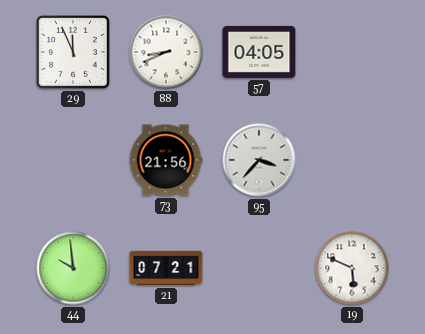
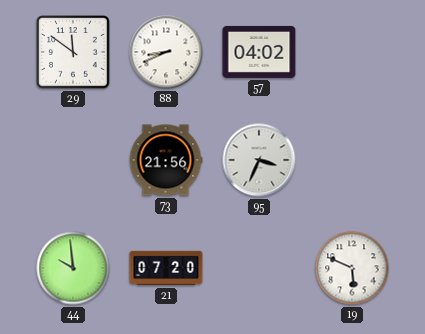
29: 11:56 -> 11:51 (73, 52)
57: 04:05 -> 04:02 (259, 52)
95: 3:37 -> 3:34 (259, 160)
21: 07:21 -> 07:20 (166, 268)
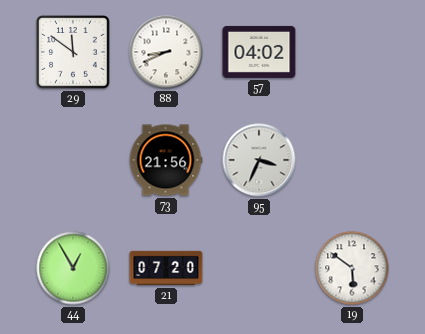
44: 9:59 -> 12:55 (73, 268)
19: 5:49 -> 5:51 (352, 268)
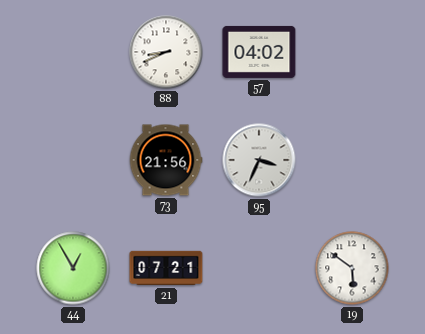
29: 11:51 -> none (73, 52)
21: 07:20 -> 07:21 (166, 268)
